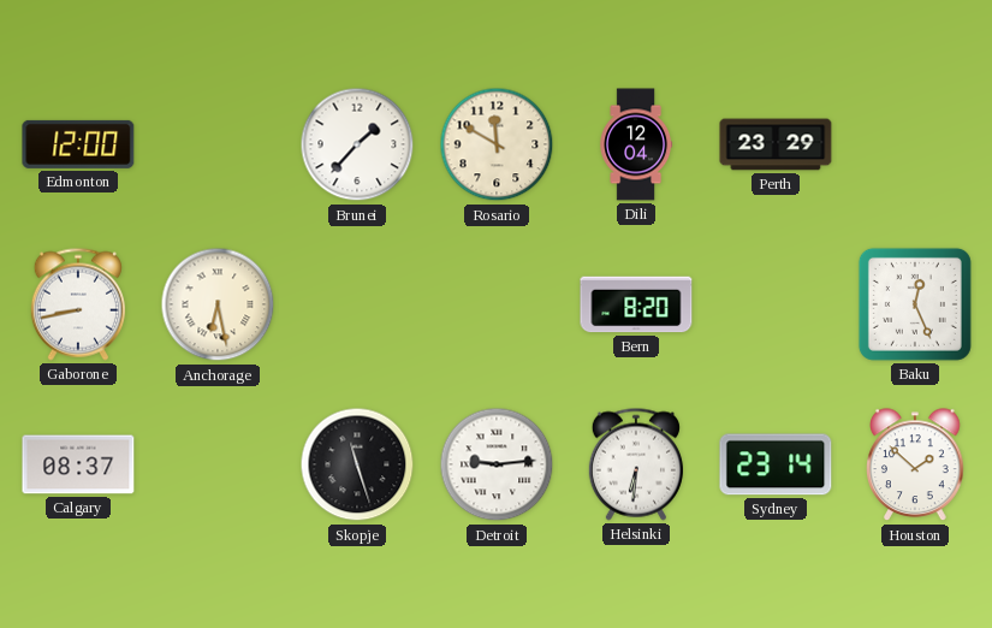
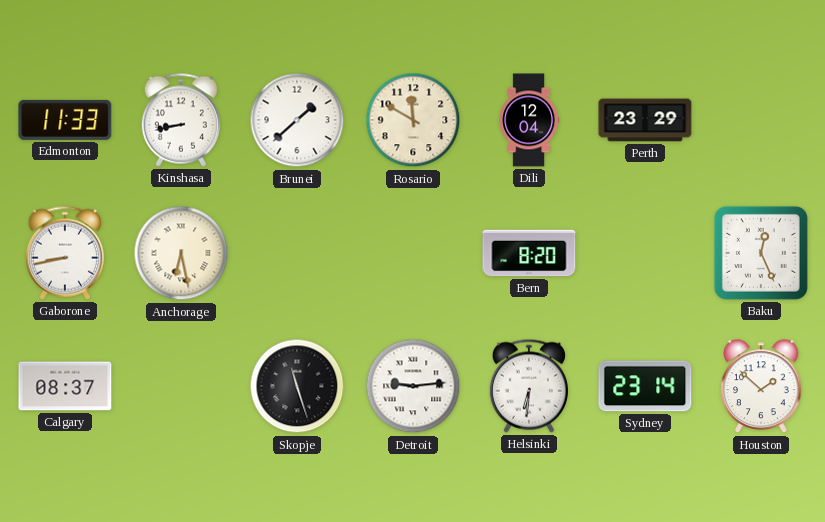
Edmonton: 12:00 -> 11:33 (65, 120)
Kinshasa: none -> 8:43 (181, 120)
Brunei: 1:37 -> 1:38 (297, 120)
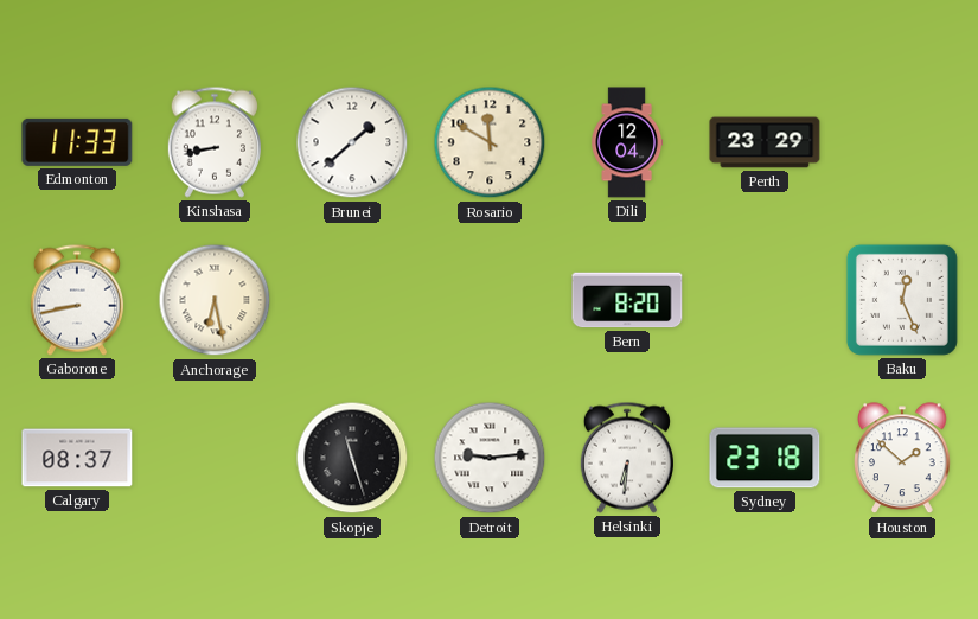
Sydney: 23:14 -> 23:18 (765, 458)
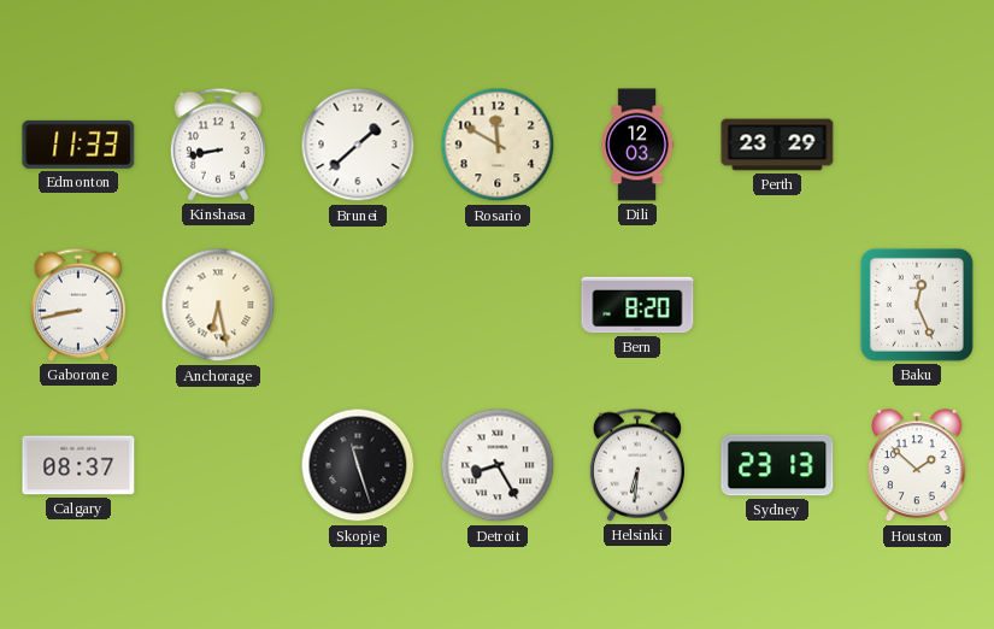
Dili: 12:04 -> 12:03 (637, 145)
Detroit: 9:14 -> 8:25 (498, 465)
Sydney: 23:18 -> 23:13 (777, 465)
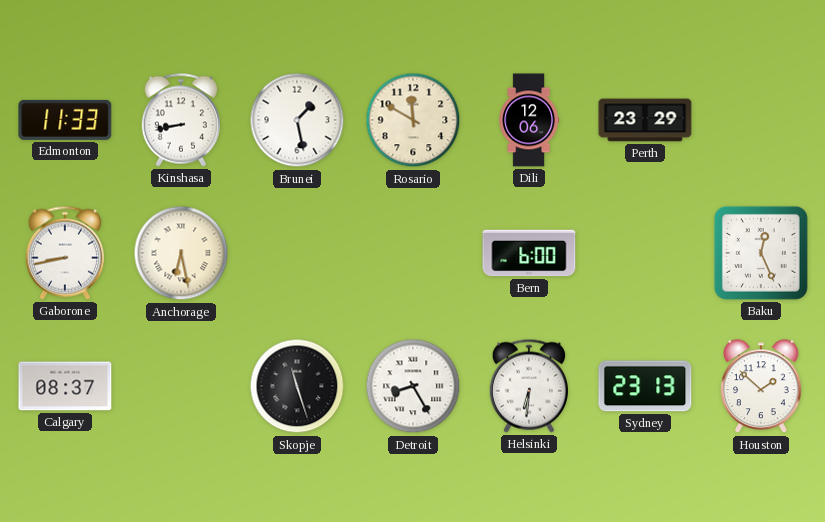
Brunei: 1:38 -> 1:28 (297, 120)
Dili: 12:03 -> 12:06 (529, 120)
Bern: 8:20 -> 6:00 (529, 253)
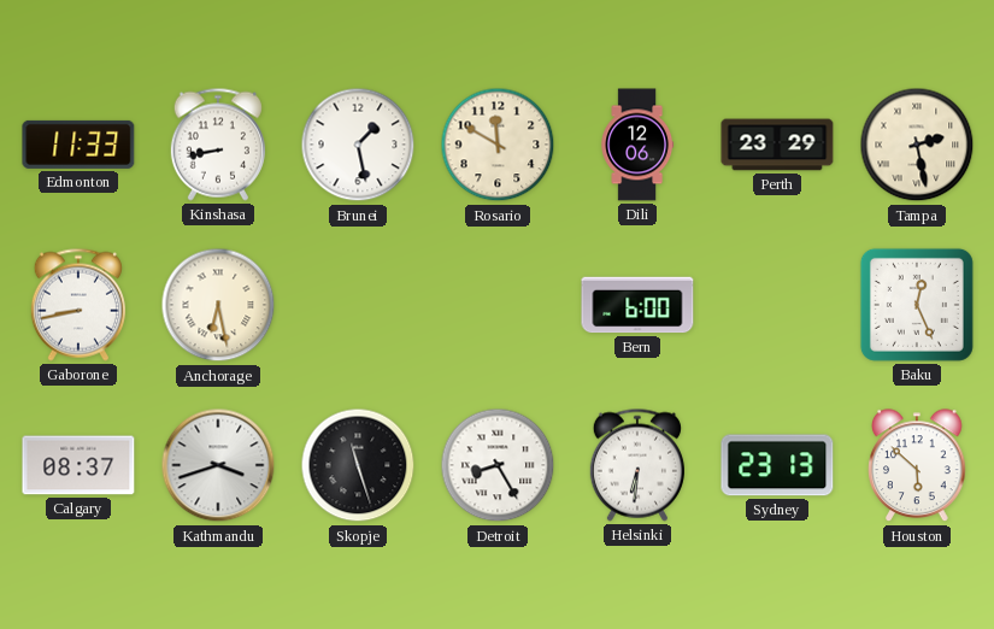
Tampa: none -> 2:28 (917, 145)
Kathmandu: none -> 3:42 (218, 465)
Houston: 1:52 -> 5:52 (917, 466)
